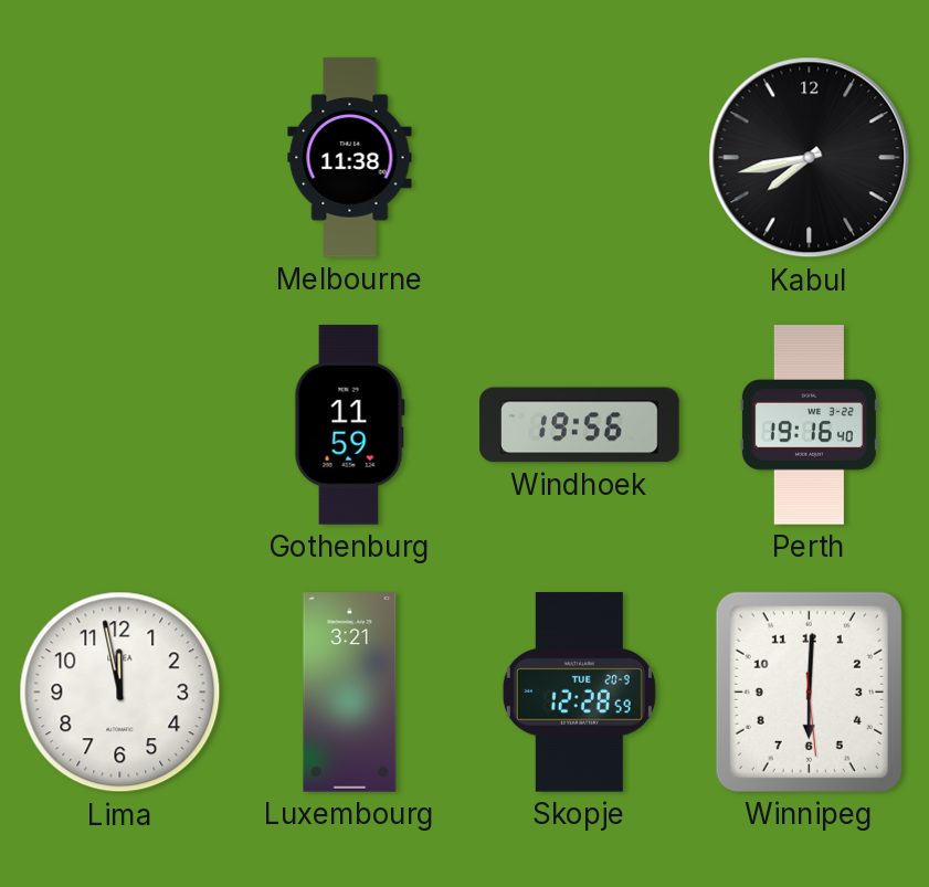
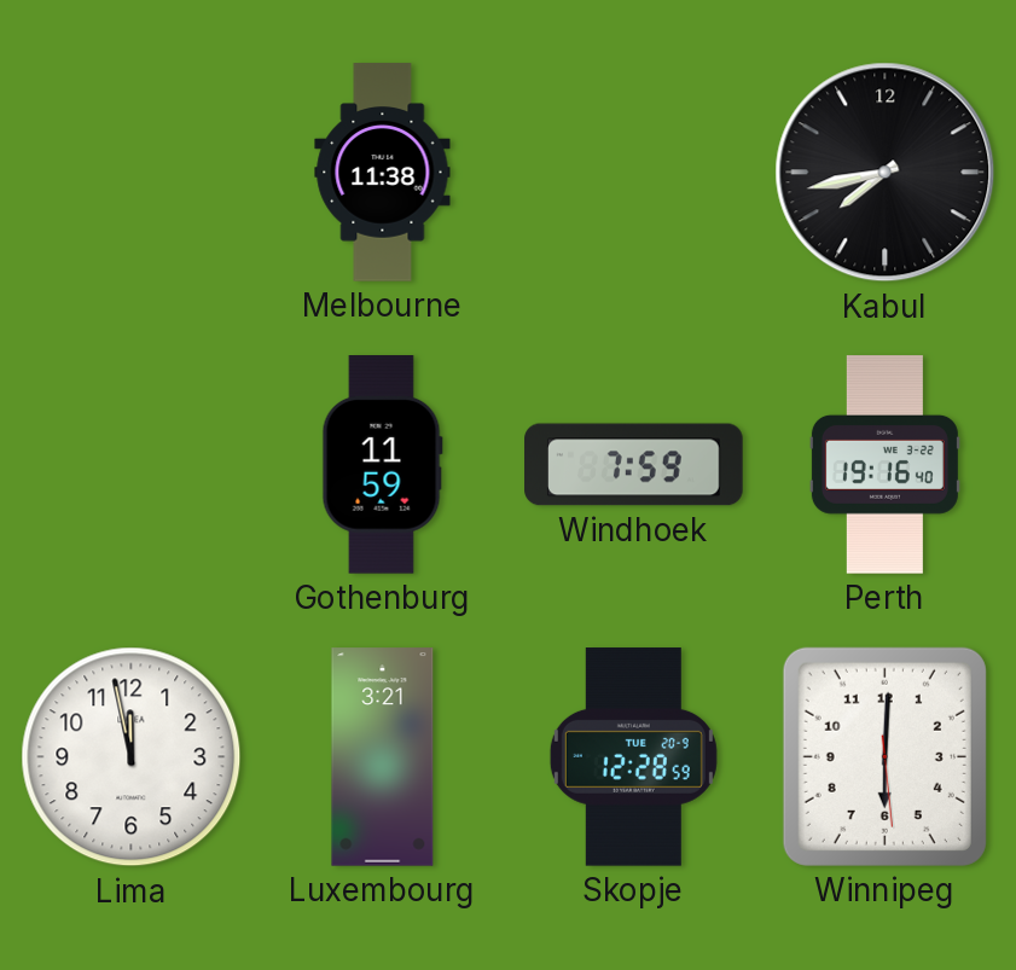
Windhoek: 19:56 -> 7:59 (634, 465)
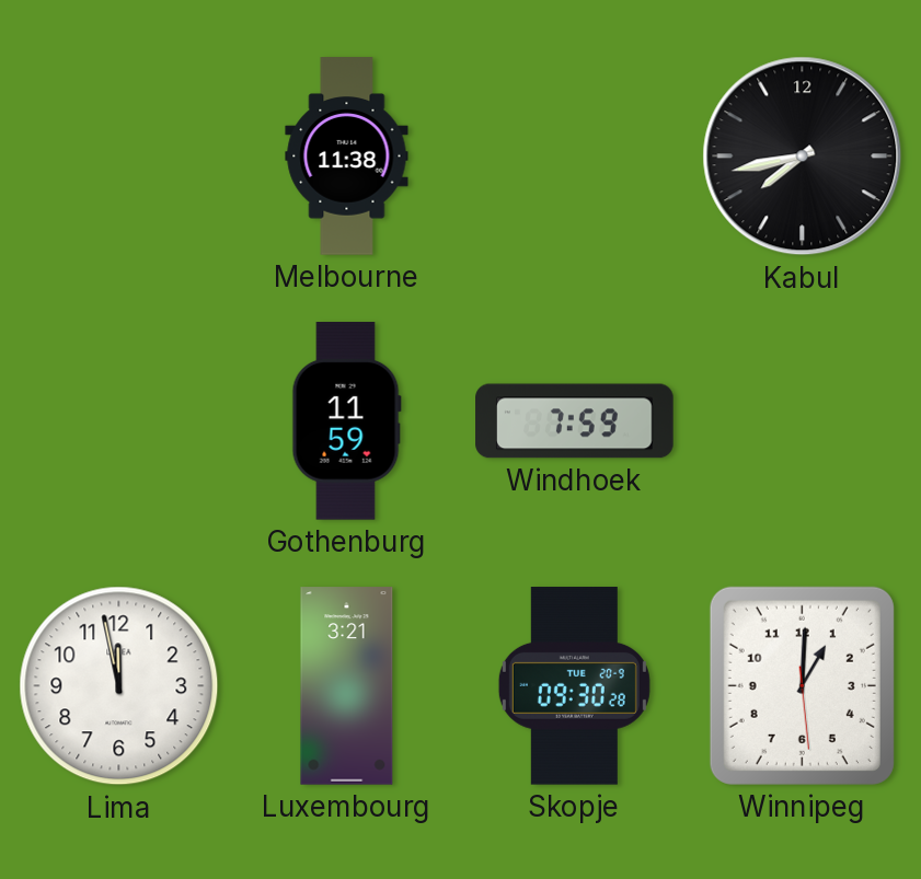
Perth: 19:16 -> none (884, 465)
Skopje: 12:28 -> 09:30 (574, 686)
Winnipeg: 6:00 -> 1:00 (802, 685)
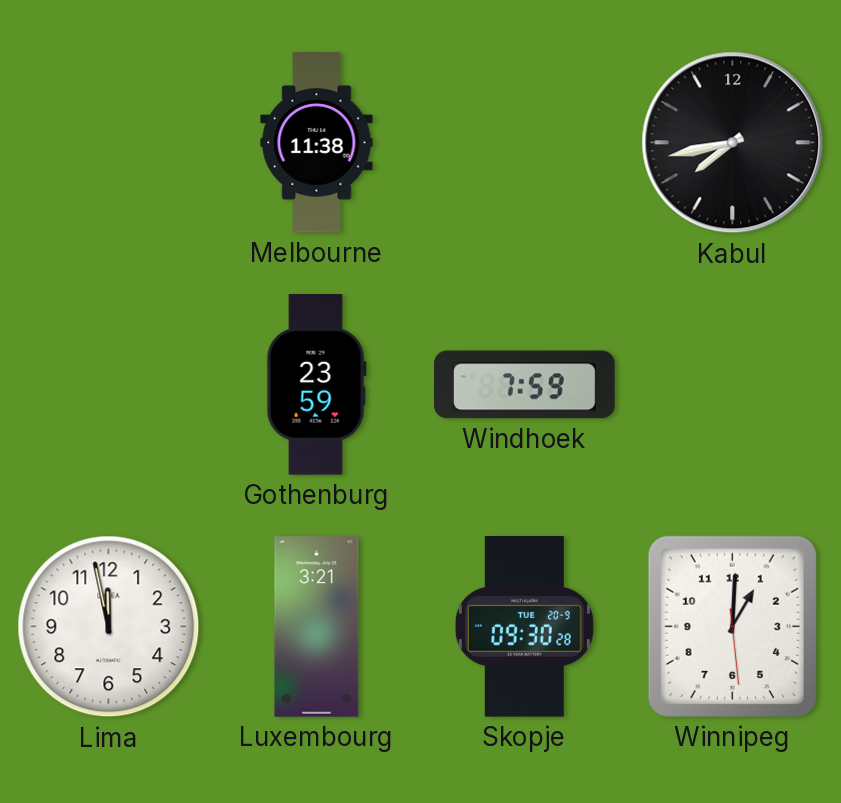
Gothenburg: 11:59 -> 23:59 (316, 385)
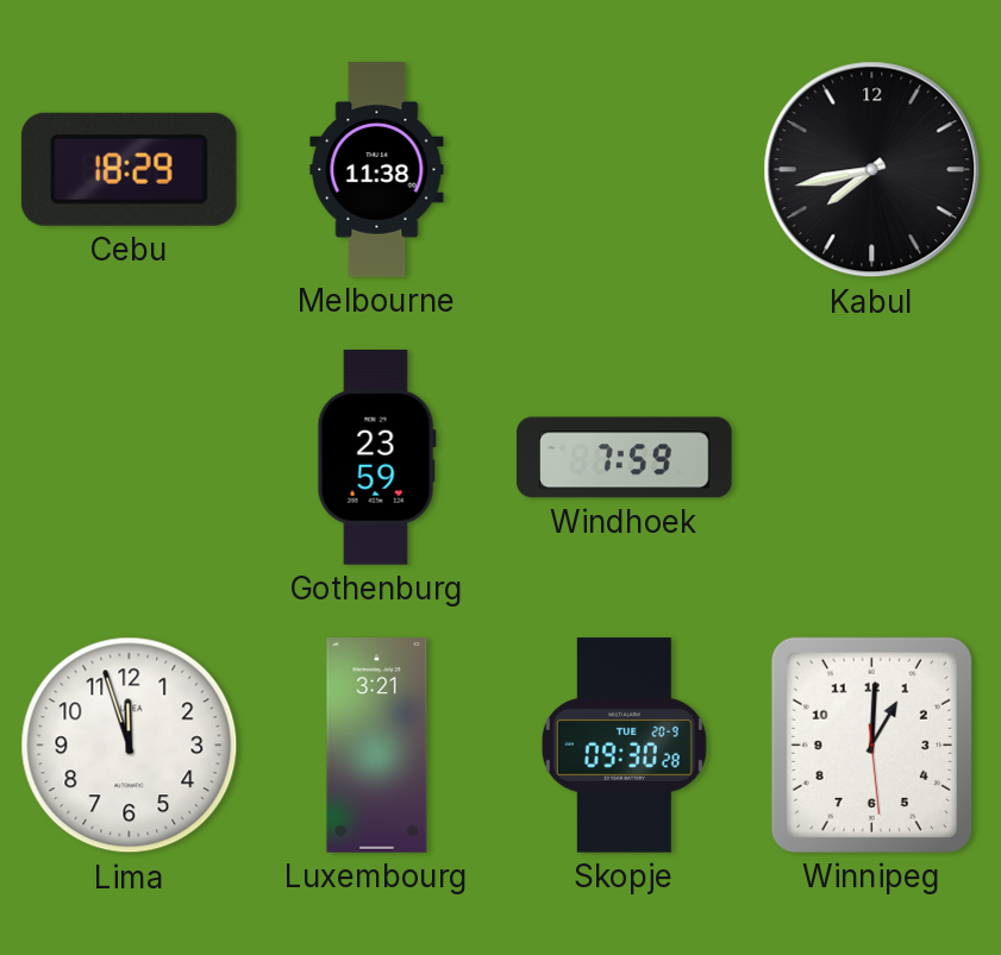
Cebu: none -> 18:29 (129, 169)
Lima: 11:58 -> 11:57 (130, 746)
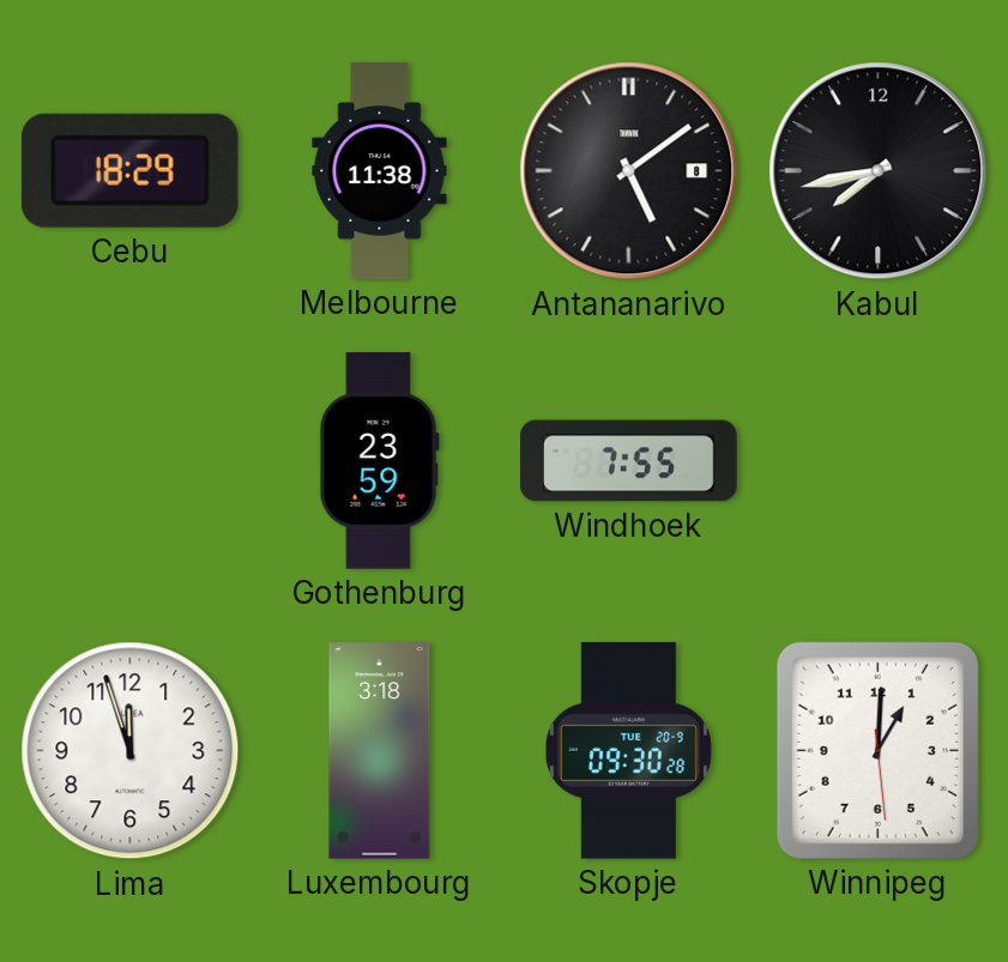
Antananarivo: none -> 5:09 (629, 171)
Windhoek: 7:59 -> 7:55 (629, 461)
Luxembourg: 3:21 -> 3:18 (380, 751)
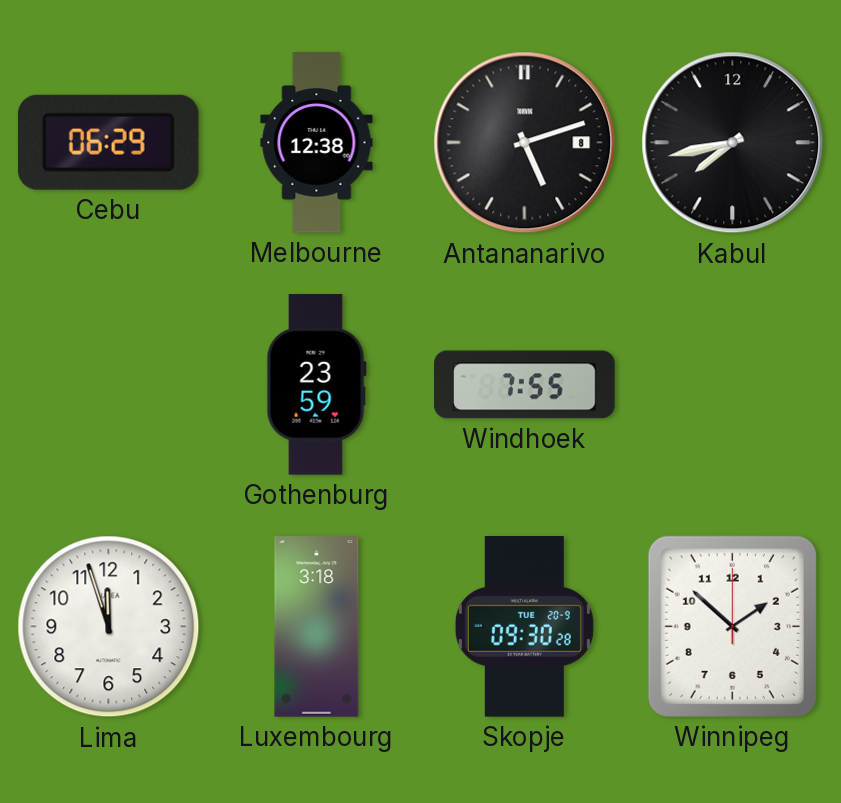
Cebu: 18:29 -> 06:29 (108, 142)
Melbourne: 11:38 -> 12:38 (317, 143)
Antananarivo: 5:09 -> 5:12 (525, 143)
Winnipeg: 1:00 -> 1:52 (732, 626)
